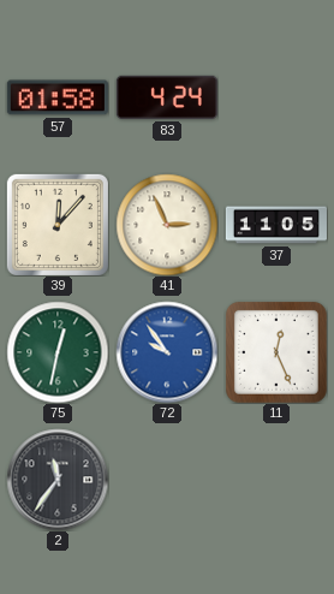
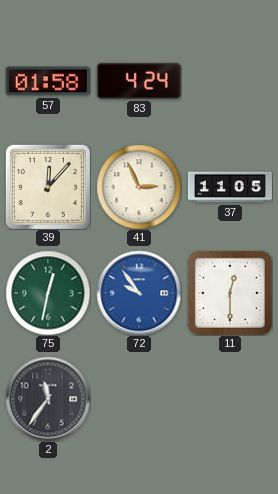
11: 12:26 -> 12:30 (230, 293)
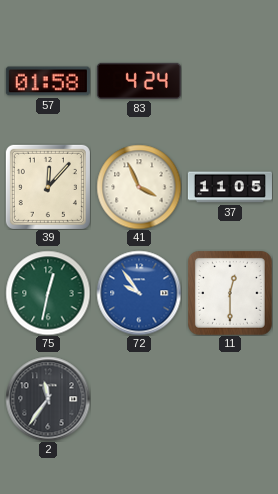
41: 2:56 -> 3:56 (139, 187)
